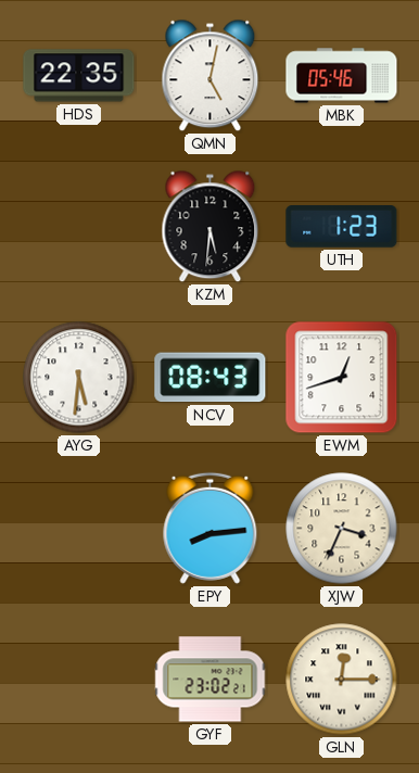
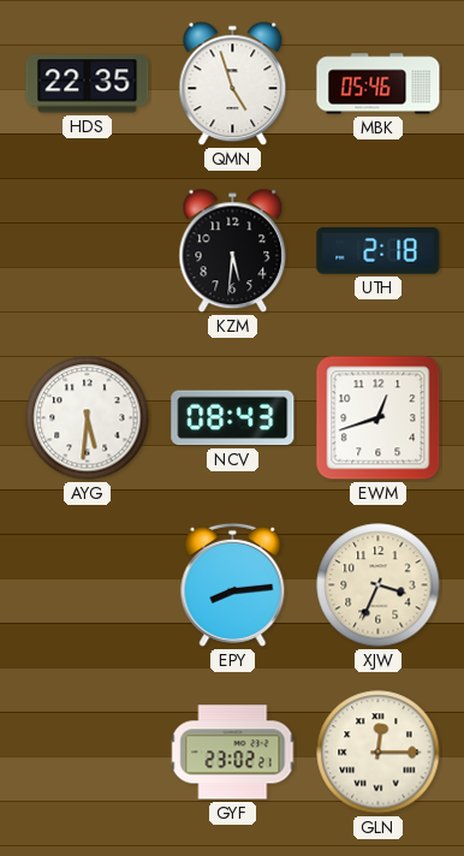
QMN: 5:02 -> 4:57 (233, 84)
UTH: 1:23 -> 2:18 (379, 251)
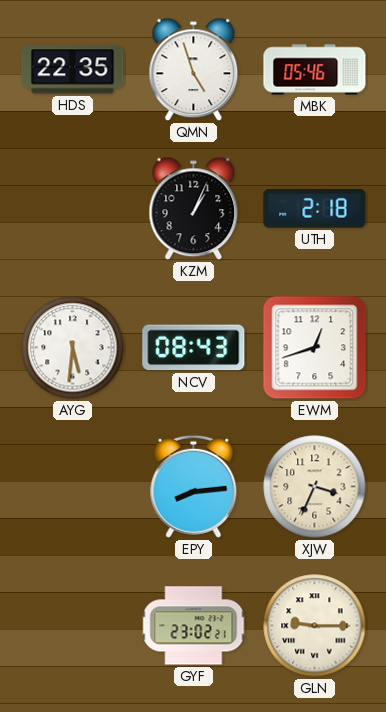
KZM: 5:31 -> 1:04 (194, 209)
GLN: 12:15 -> 9:15 (315, 626)
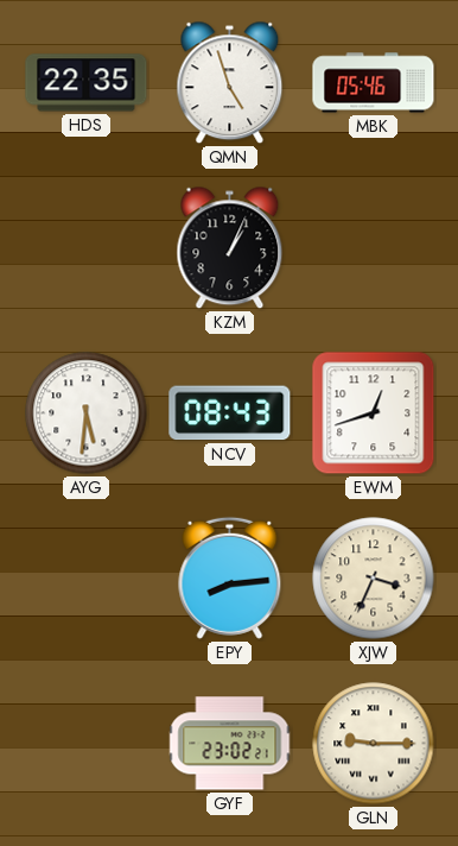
UTH: 2:18 -> none (315, 209)
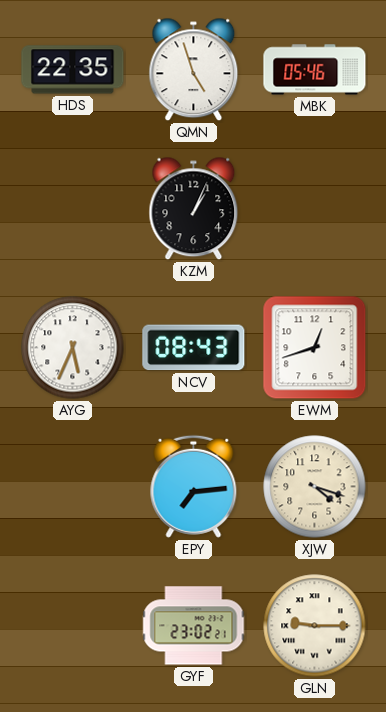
AYG: 5:31 -> 5:34 (73, 348)
EPY: 8:14 -> 7:14 (194, 486)
XJW: 3:34 -> 4:18 (315, 487)
